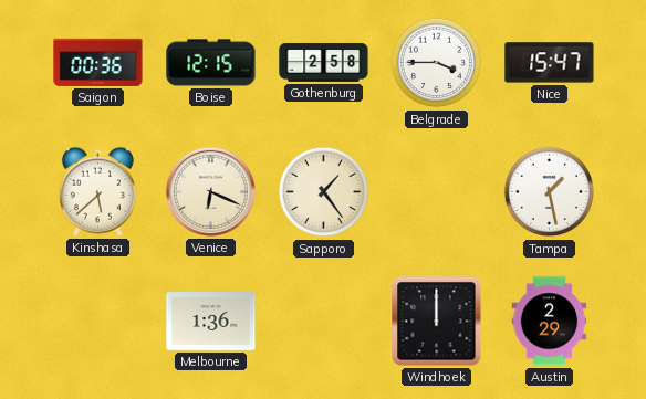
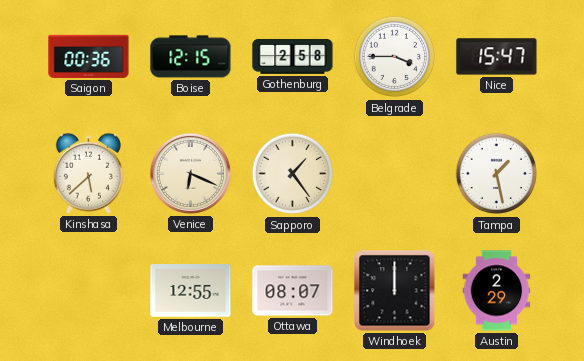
Melbourne: 1:36 -> 12:55 (191, 291)
Ottawa: none -> 08:07 (293, 291)
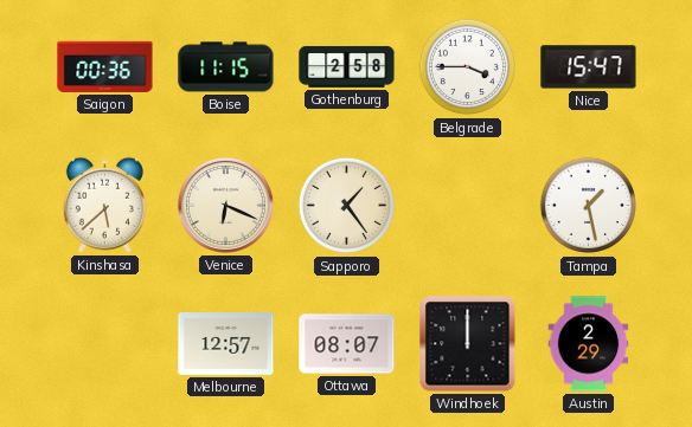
Boise: 12:15 -> 11:15 (226, 67)
Melbourne: 12:55 -> 12:57 (226, 344)
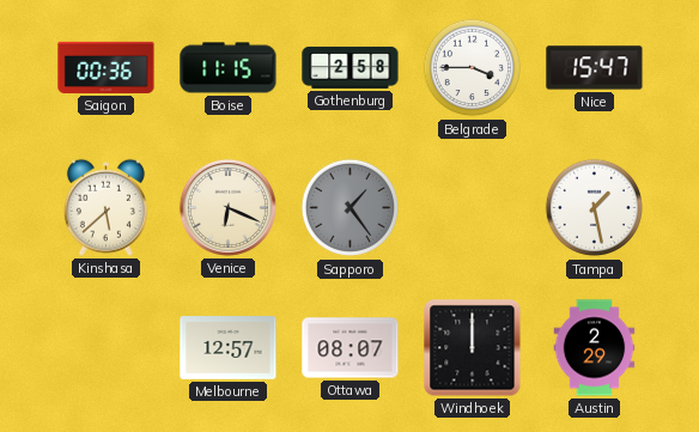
Sapporo dial: cream -> grey (351, 208)
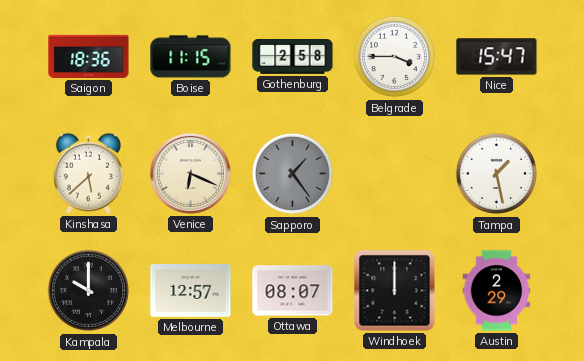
Saigon: 00:36 -> 18:36 (89, 56)
Kampala: none -> 10:00 (89, 291)
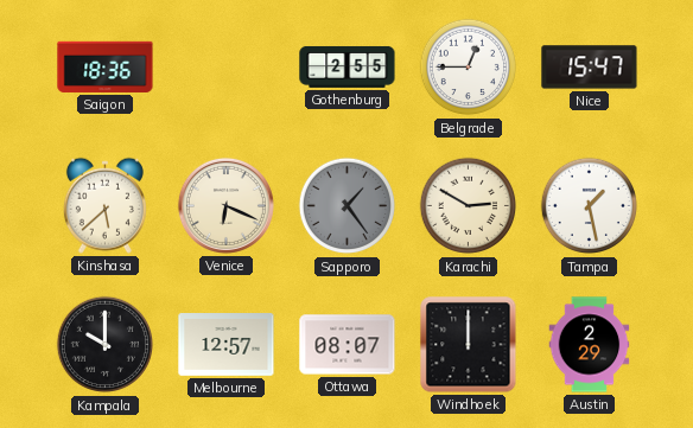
Boise: 11:15 -> none (191, 57)
Gothenburg: 2:58 -> 2:55 (348, 66)
Belgrade: 3:45 -> 12:45 (469, 68)
Karachi: none -> 2:50 (469, 206)
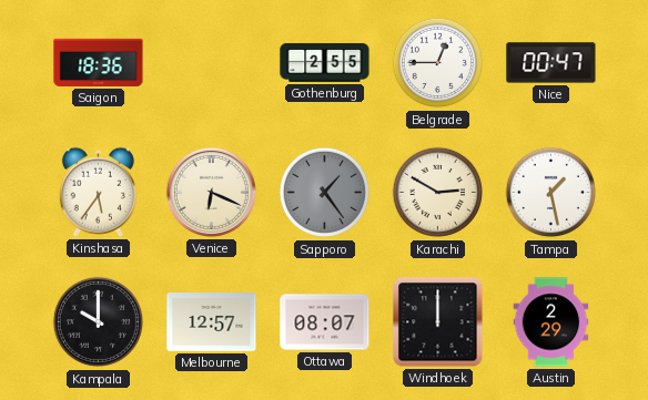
Nice: 15:47 -> 00:47 (551, 63)
Kinshasa: 5:38 -> 5:36 (98, 192)
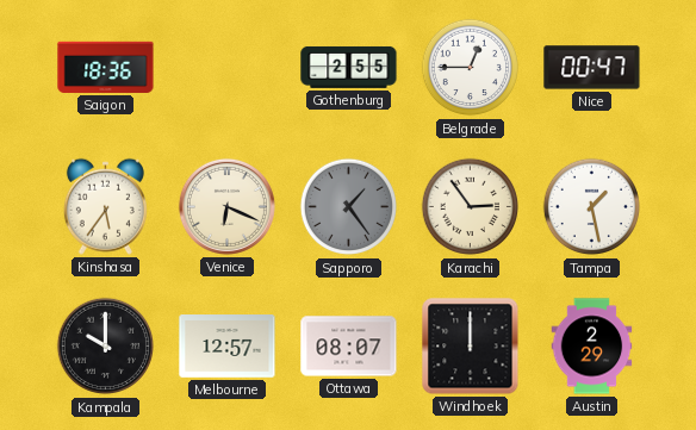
Karachi: 2:50 -> 2:54 (471, 207)
